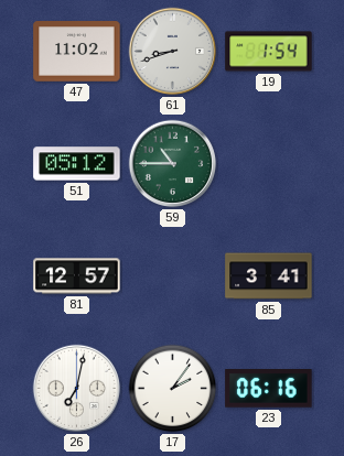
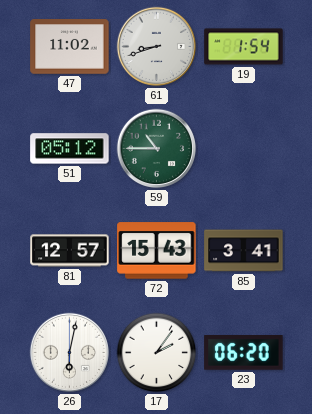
72: none -> 15:43 (157, 251)
26: 7:02 -> 6:02 (70, 353)
23: 06:16 -> 06:20 (244, 353)
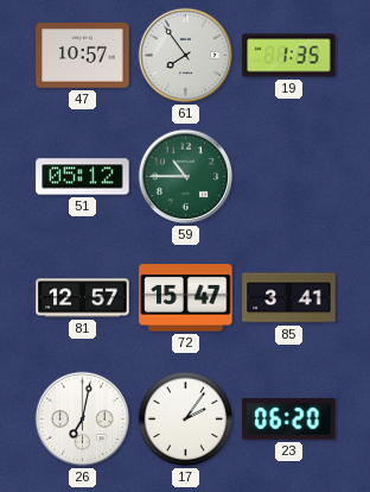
47: 11:02 -> 10:57 (83, 56)
61: 8:42 -> 7:54 (186, 56)
19: 1:54 -> 1:35 (289, 56)
72: 15:43 -> 15:47 (186, 298)
26: 6:02 -> 7:02 (83, 420)
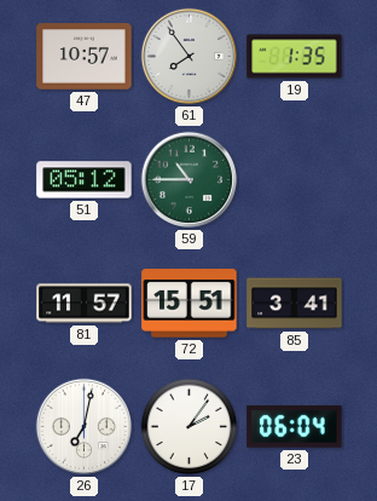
81: 12:57 -> 11:57 (85, 304)
72: 15:47 -> 15:51 (190, 304)
23: 06:20 -> 06:04 (295, 427)
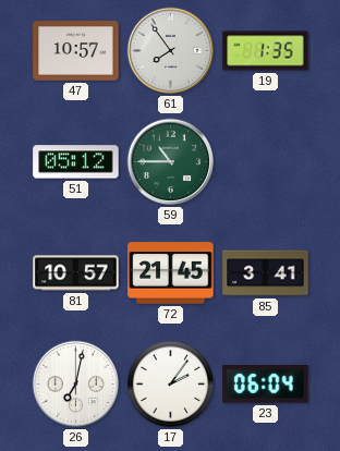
81: 11:57 -> 10:57 (76, 273)
72: 15:51 -> 21:45 (171, 273)
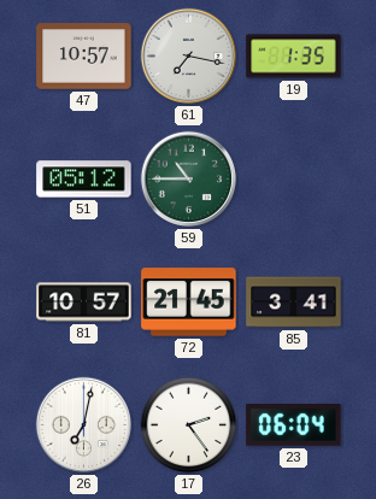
61: 7:54 -> 7:17 (189, 57)
17: 2:06 -> 2:24 (189, 425)
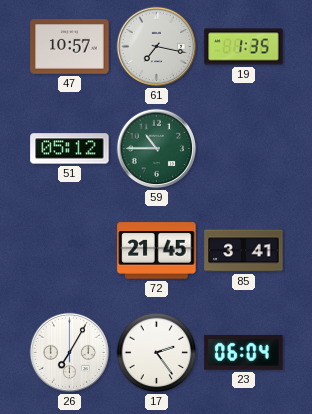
81: 10:57 -> none (84, 303)
26: 7:02 -> 7:05 (70, 353)
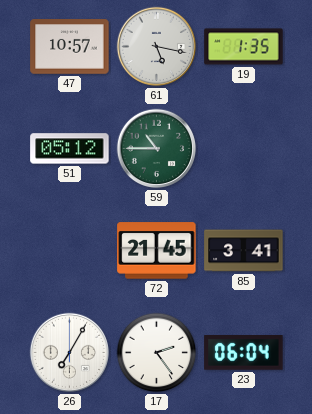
61: 7:17 -> 5:17 (157, 47)
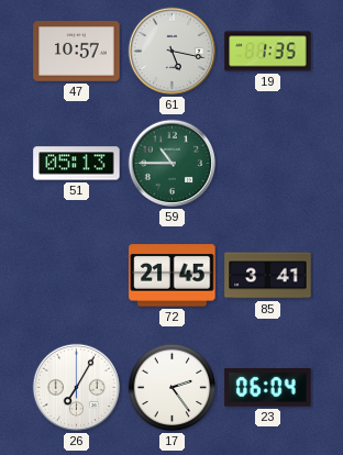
51: 05:12 -> 05:13 (77, 164)
